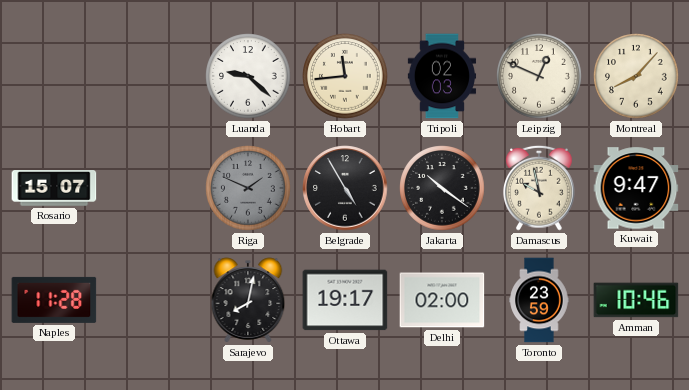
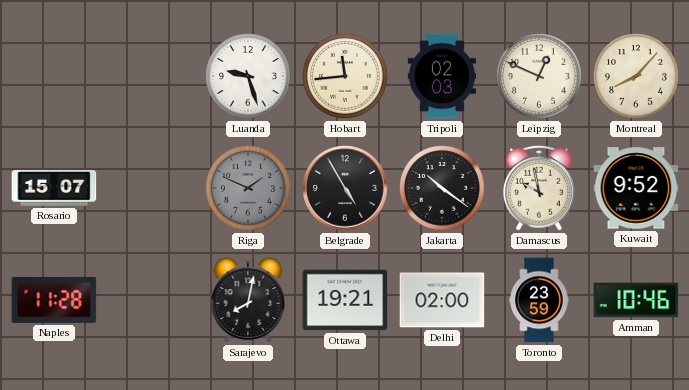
Luanda: 9:22 -> 9:27 (248, 76)
Kuwait: 9:47 -> 9:52 (636, 188)
Ottawa: 19:17 -> 19:21 (345, 300)
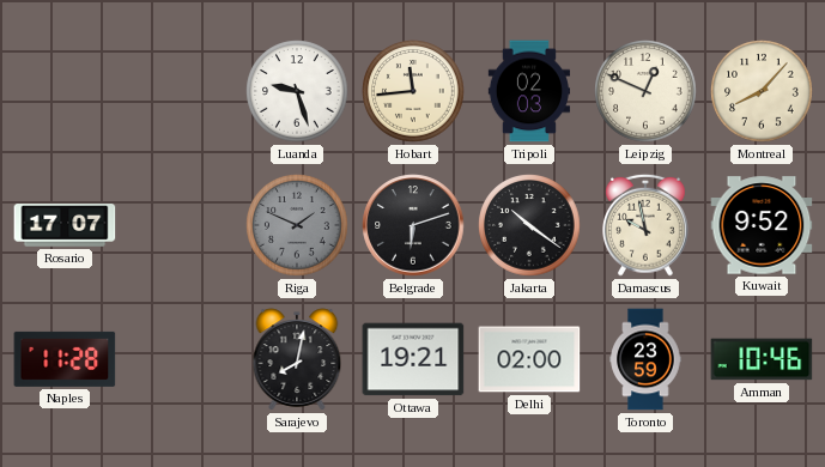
Rosario: 15:07 -> 17:07 (65, 225)
Belgrade: 4:55 -> 6:12 (413, 225)
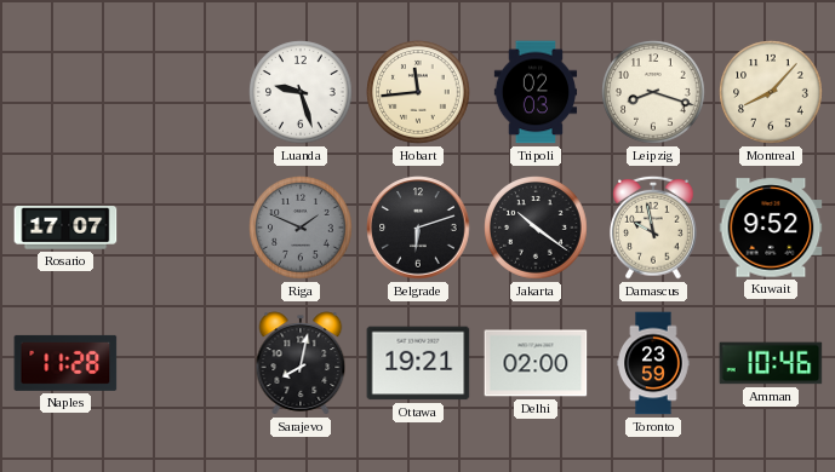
Leipzig: 12:49 -> 8:18 (653, 92)
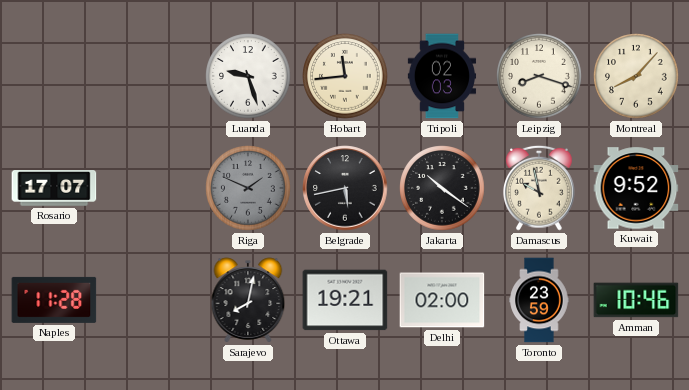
Belgrade: 6:12 -> 5:43 (345, 188)
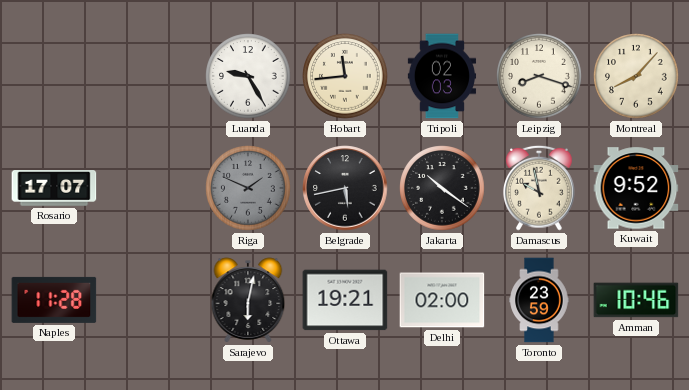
Luanda: 9:27 -> 9:25 (248, 76)
Sarajevo: 8:02 -> 6:02 (248, 300)
